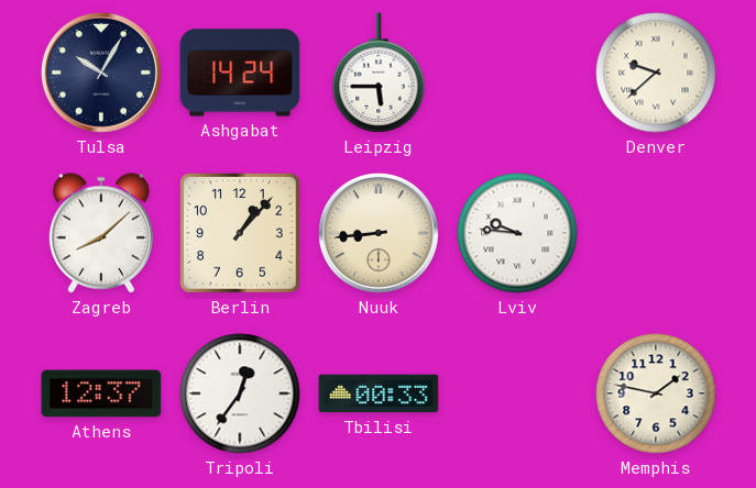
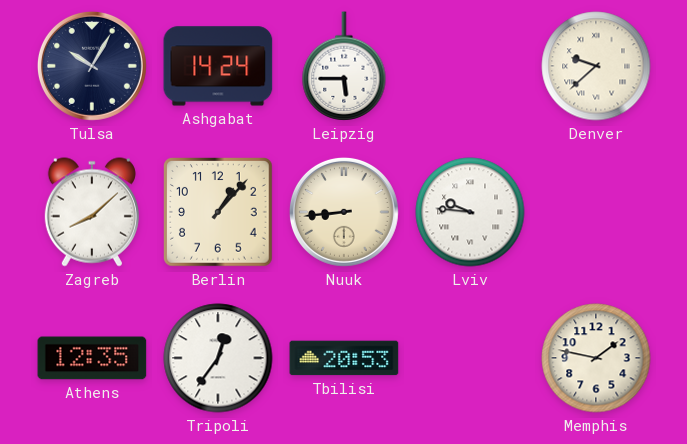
Athens: 12:37 -> 12:35 (92, 358)
Tbilisi: 00:33 -> 20:53 (344, 358)
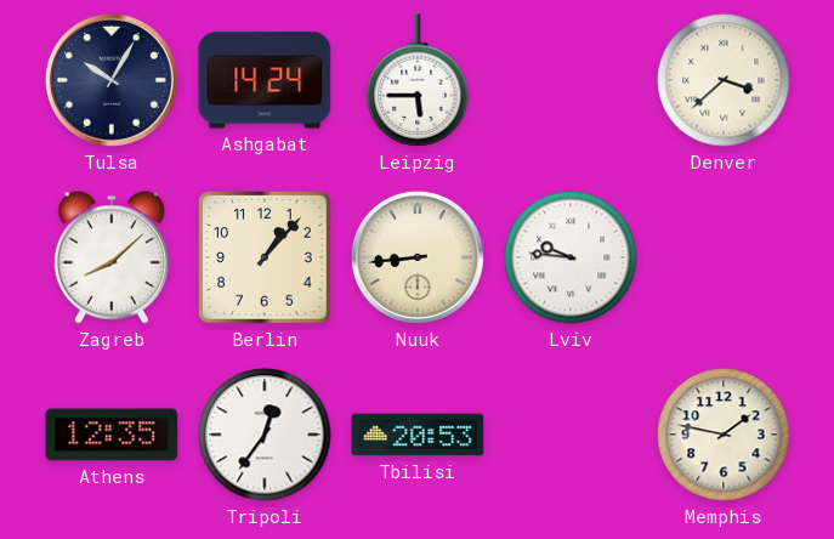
Denver: 9:38 -> 3:38 (724, 80)
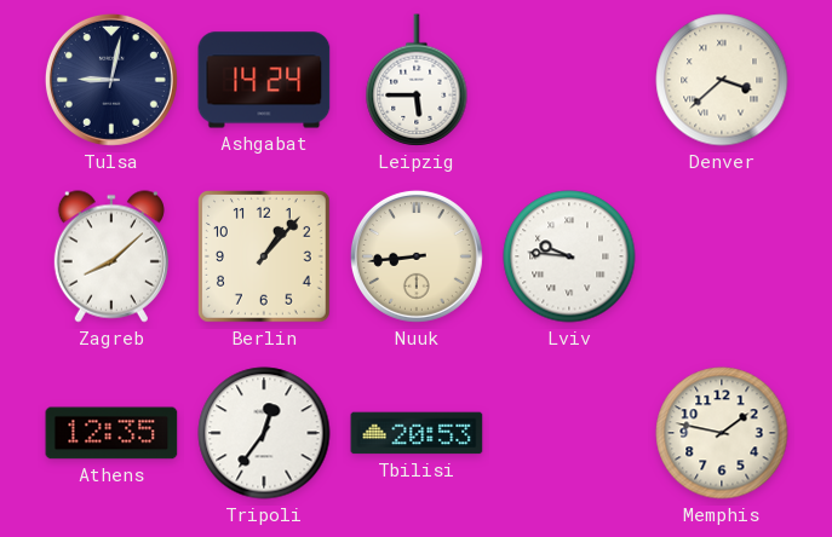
Tulsa: 10:05 -> 9:02 (111, 80)
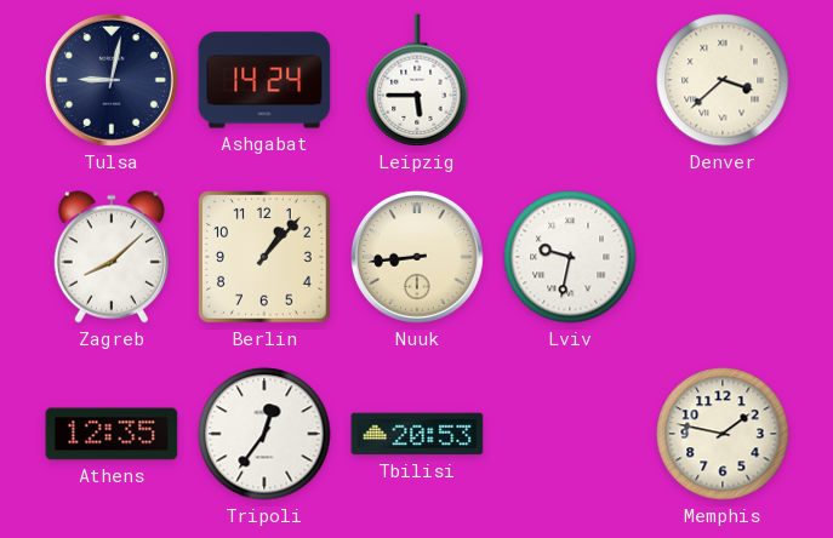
Lviv: 9:46 -> 9:32 (570, 257)
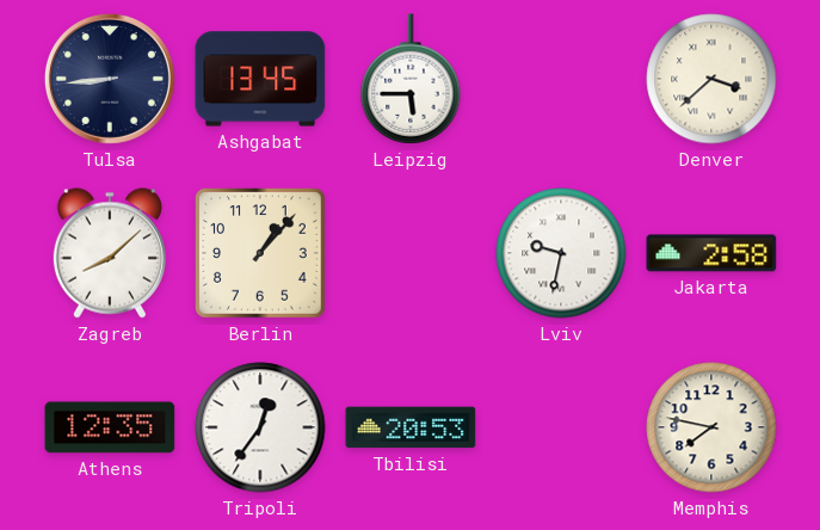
Tulsa: 9:02 -> 8:44 (110, 79)
Ashgabat: 14:24 -> 13:45 (260, 79)
Nuuk: 8:44 -> none (417, 257)
Jakarta: none -> 2:58 (711, 253)
Memphis: 1:47 -> 7:47 (711, 427)
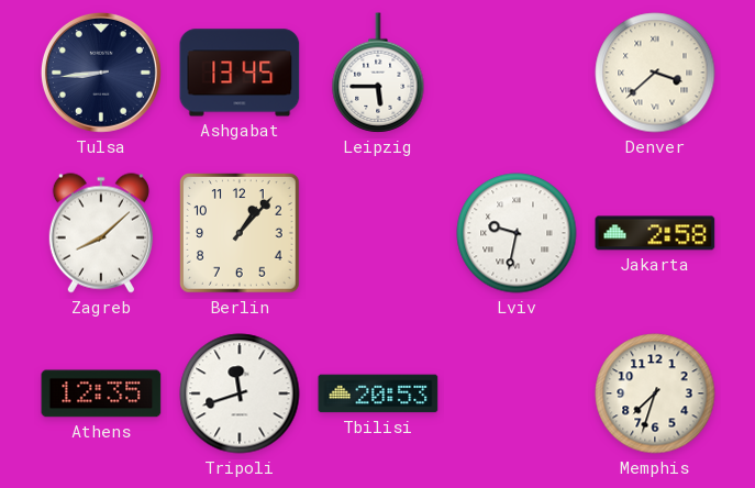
Tripoli: 12:36 -> 11:42 (240, 393)
Memphis: 7:47 -> 7:33 (655, 393)
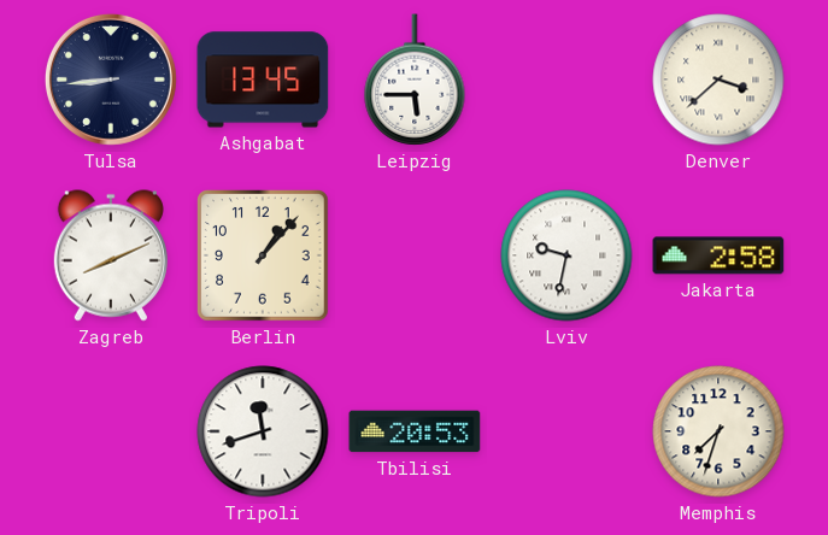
Zagreb: 8:08 -> 8:11 (111, 255)
Athens: 12:35 -> none (101, 393)
